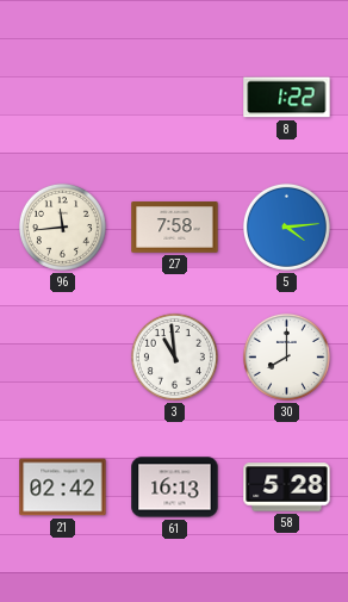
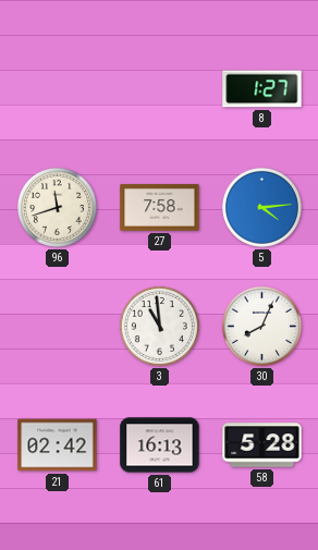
8: 1:22 -> 1:27 (262, 89)
96: 11:44 -> 11:42 (57, 207)
30: 8:00 -> 8:04 (261, 326)
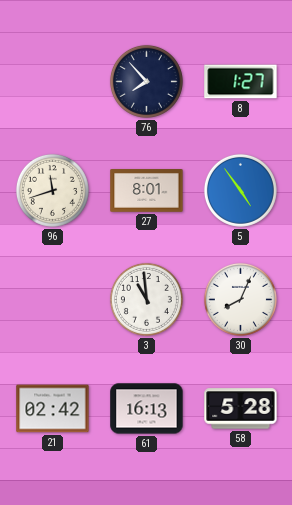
76: none -> 7:53 (146, 81)
27: 7:58 -> 8:01 (147, 191)
5: 4:14 -> 4:54 (240, 190)
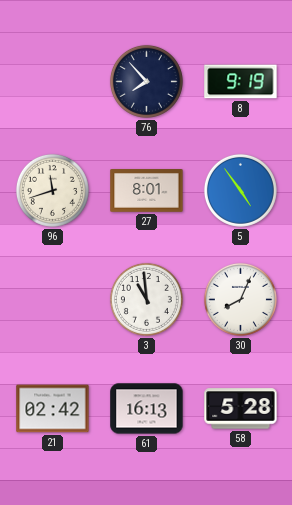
8: 1:27 -> 9:19 (241, 82)
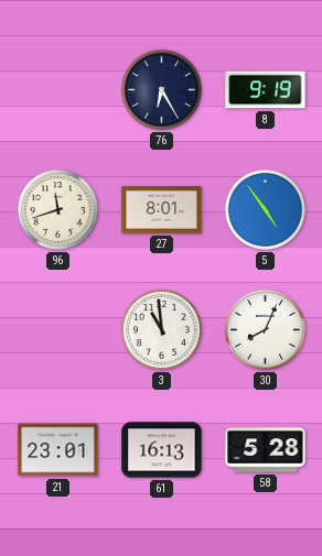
76: 7:53 -> 6:25 (161, 89)
21: 02:42 -> 23:01 (58, 450)
